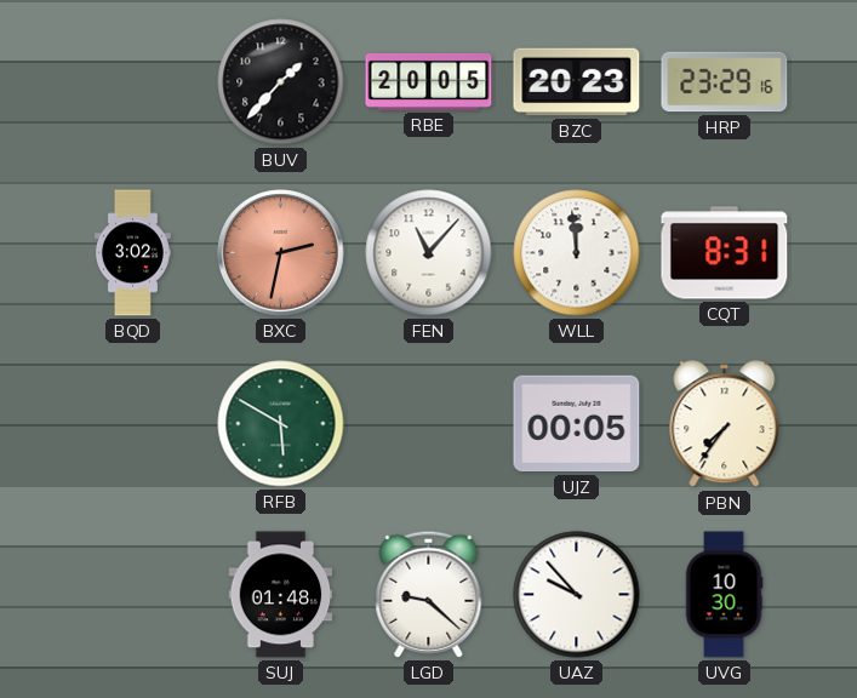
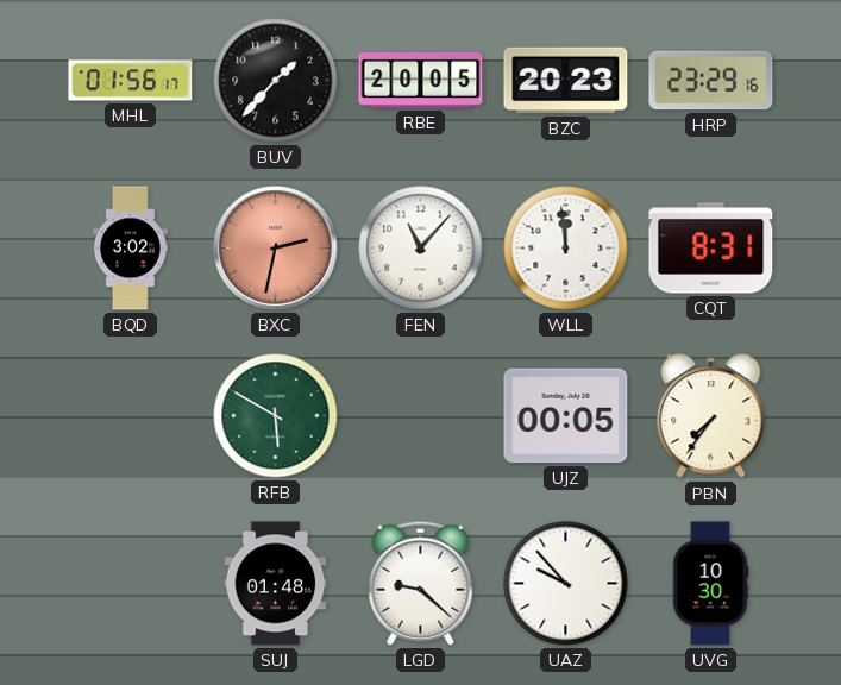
MHL: none -> 01:56 (131, 81)
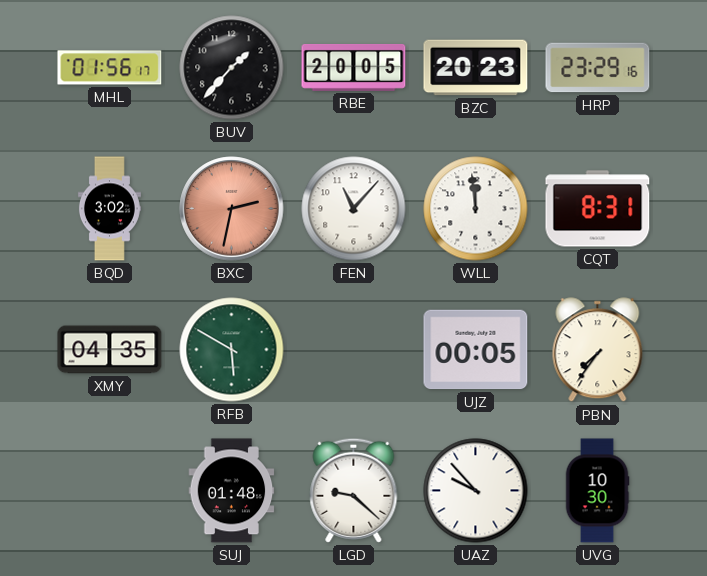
XMY: none -> 04:35 (110, 350)
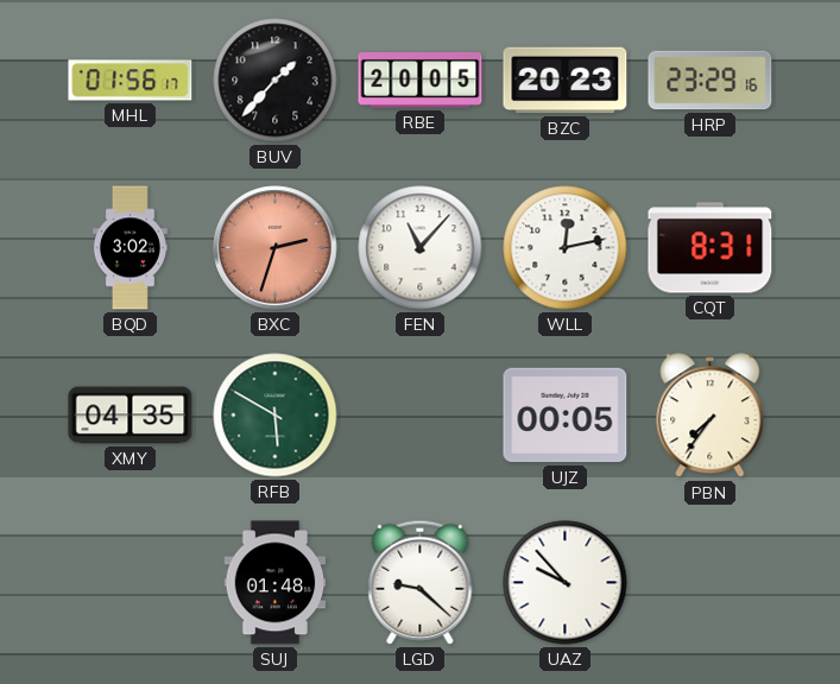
BXC: 2:32 -> 2:33 (276, 248)
WLL: 11:59 -> 12:13 (566, 248)
UVG: 10:30 -> none (597, 491)
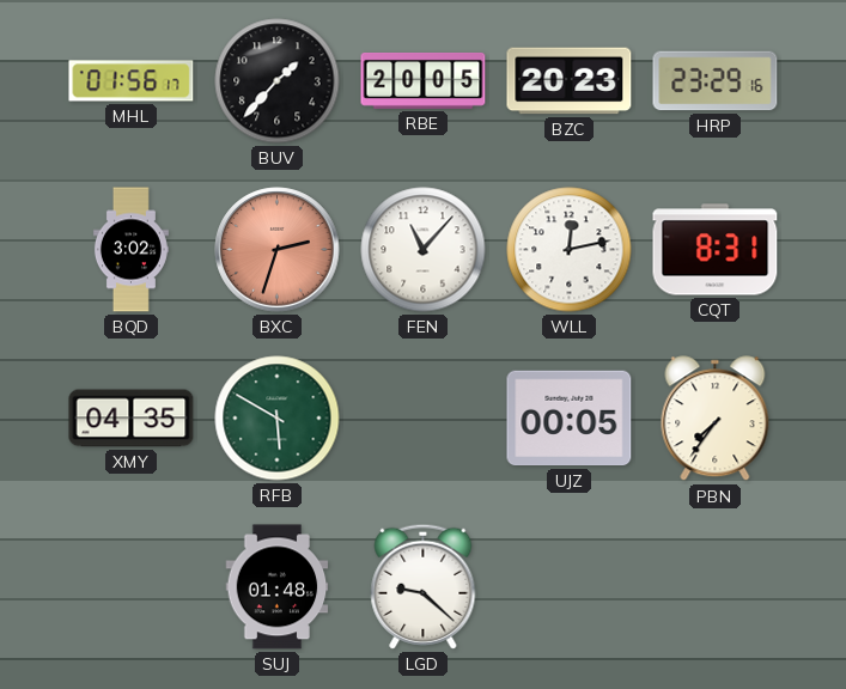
UAZ: 9:53 -> none (566, 583)
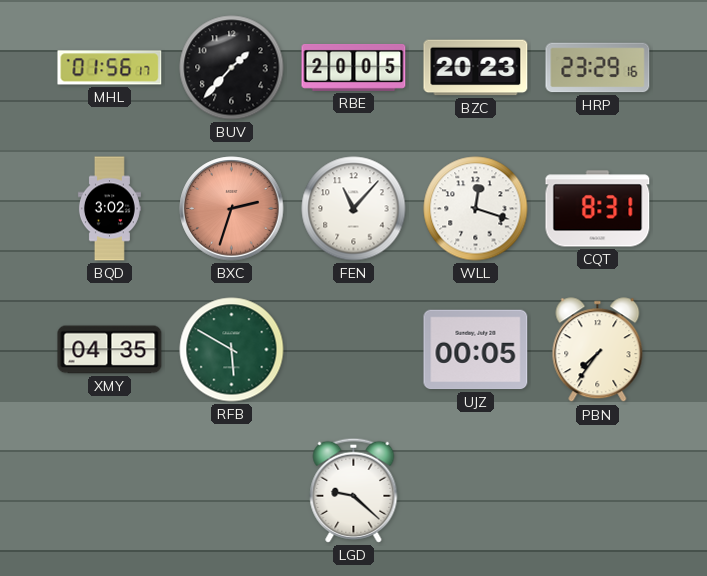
WLL: 12:13 -> 12:18 (476, 209)
SUJ: 01:48 -> none (278, 587)
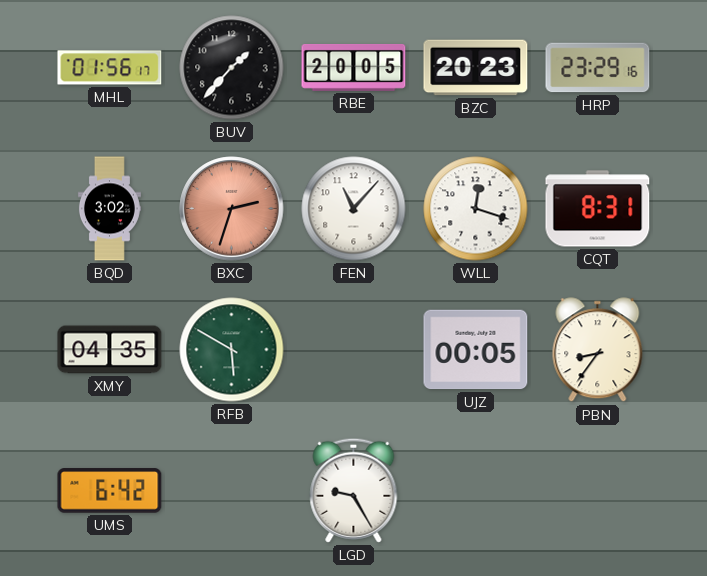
PBN: 7:36 -> 8:36 (598, 350)
UMS: none -> 6:42 (110, 491)
LGD: 9:22 -> 9:25 (354, 490)
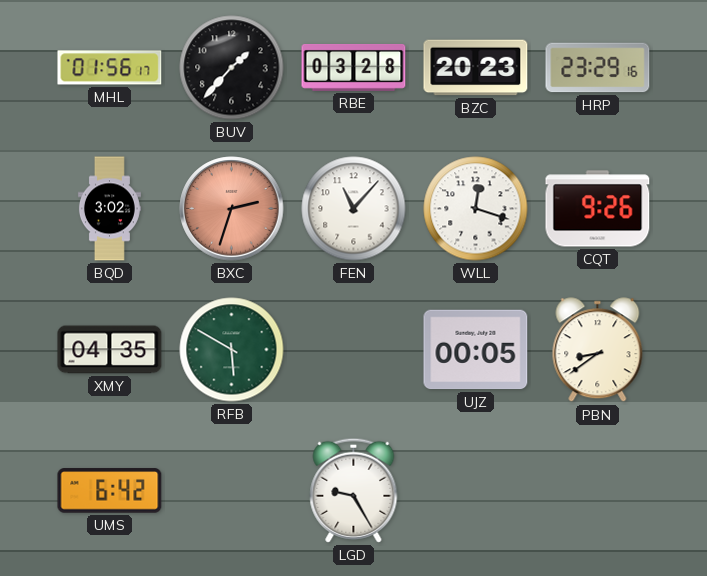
RBE: 20:05 -> 03:28 (354, 67)
CQT: 8:31 -> 9:26 (598, 209)
PBN: 8:36 -> 8:39 (598, 350)
